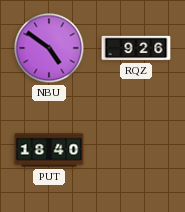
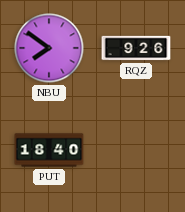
NBU: 4:51 -> 7:51 (49, 48)
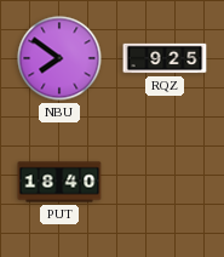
RQZ: 9:26 -> 9:25 (165, 58)
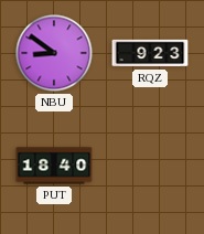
NBU: 7:51 -> 8:51 (54, 53)
RQZ: 9:25 -> 9:23 (150, 53)
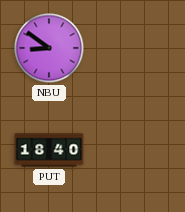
RQZ: 9:23 -> none (150, 53)
